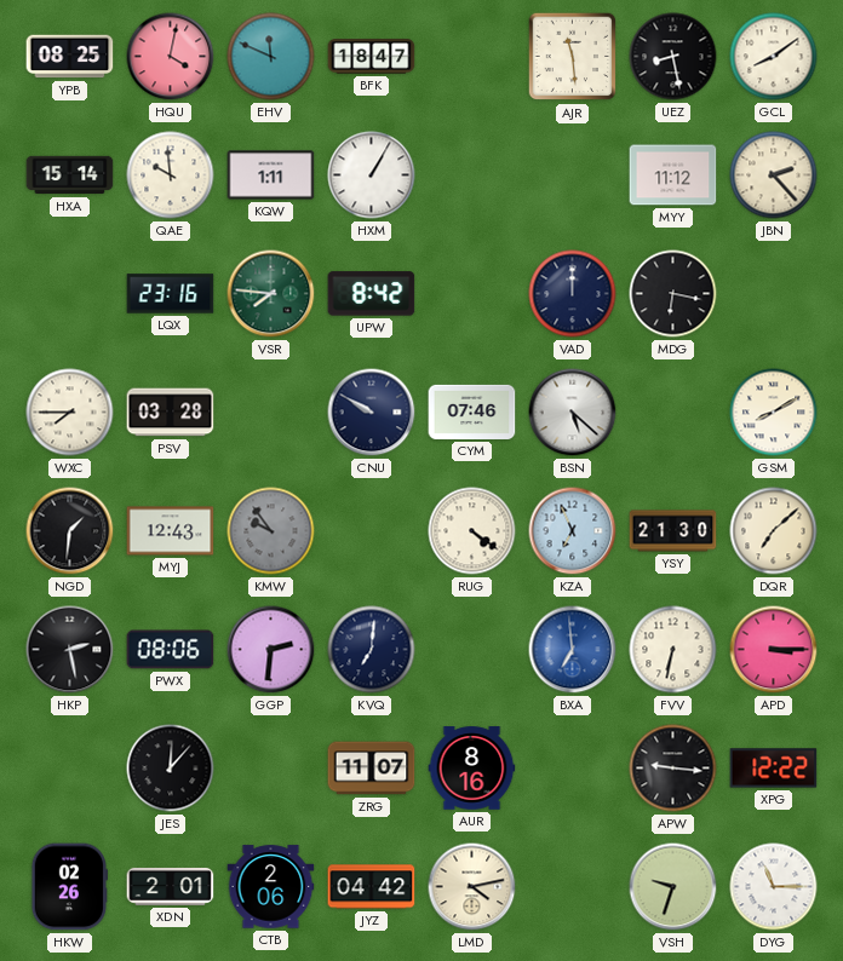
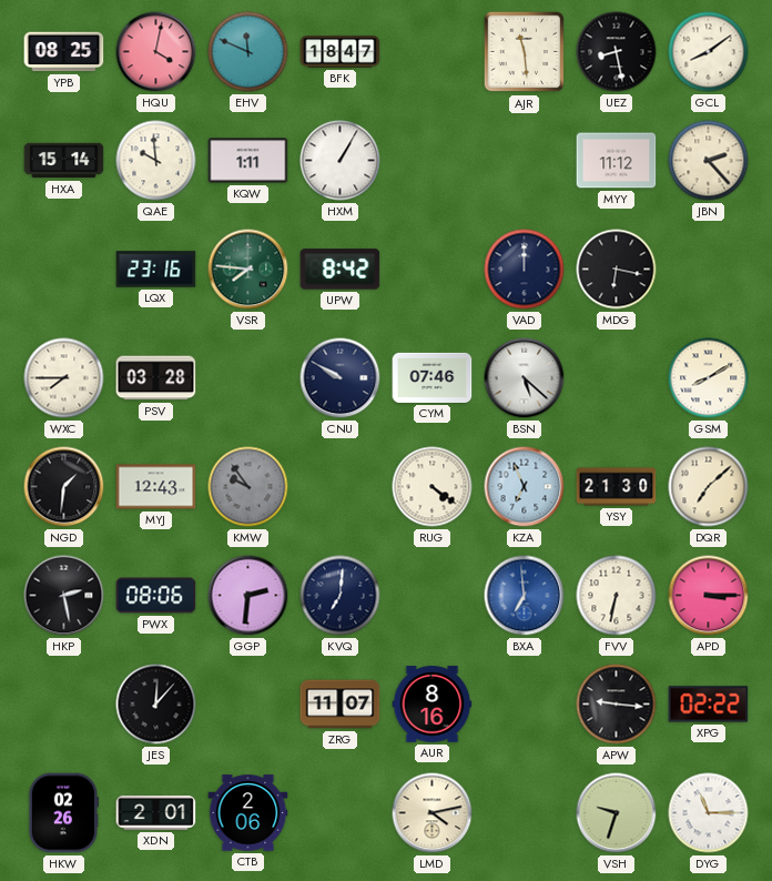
XPG: 12:22 -> 02:22 (709, 705)
JYZ: 04:42 -> none (372, 887)
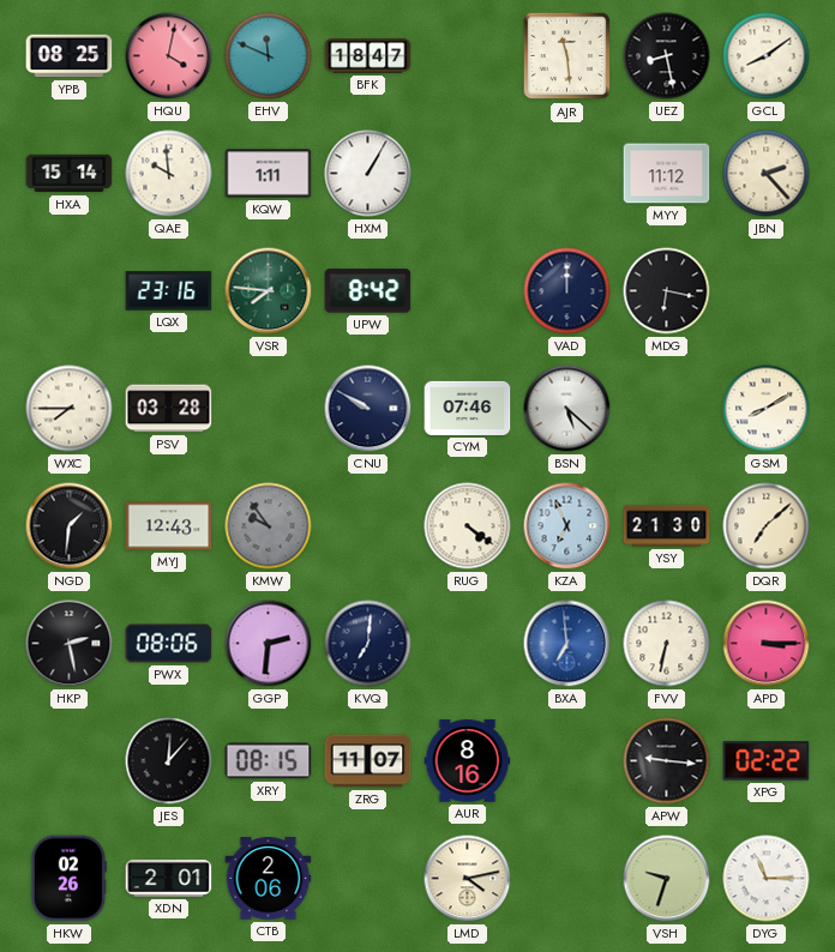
XRY: none -> 08:15 (269, 761)
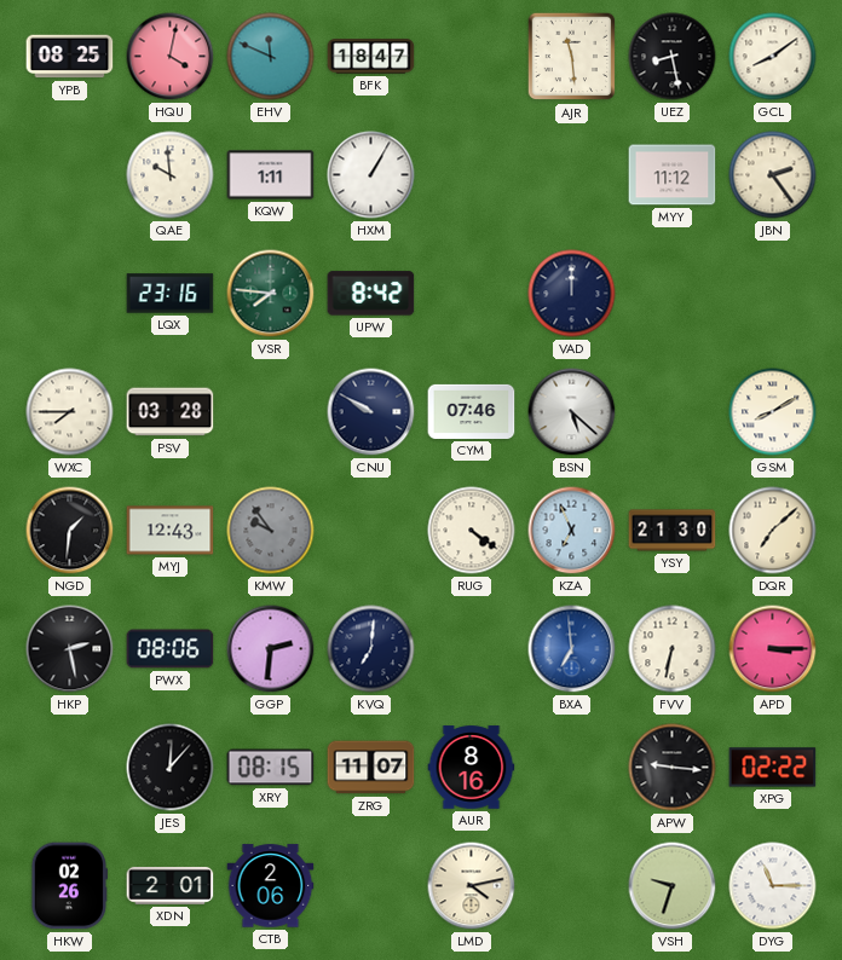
HXA: 15:14 -> none (70, 174)
JBN: 2:23 -> 2:24 (773, 175)
MDG: 6:17 -> none (667, 291)
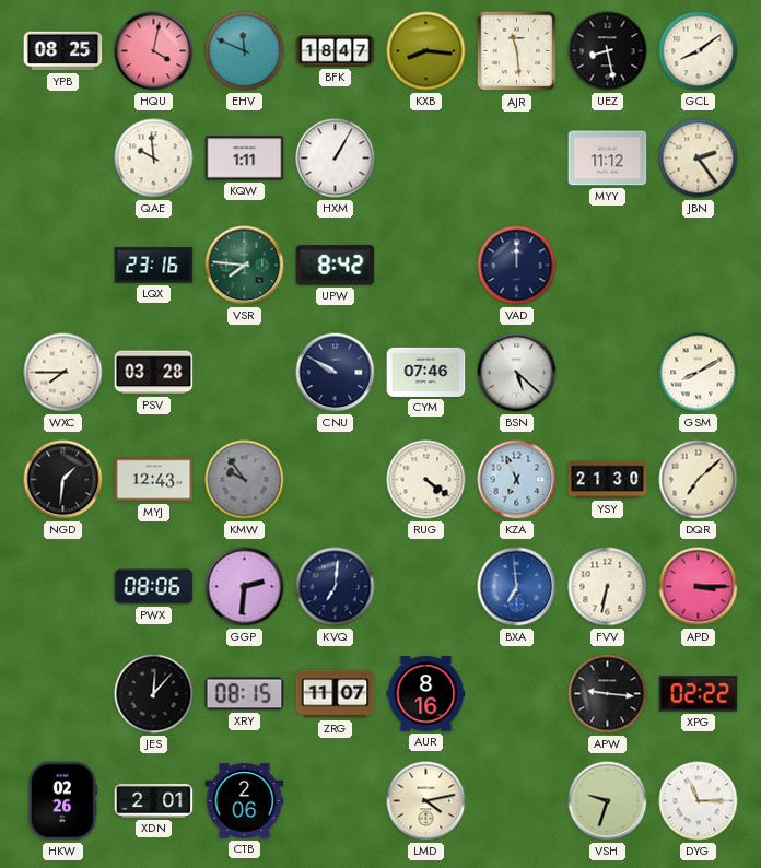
KXB: none -> 8:16 (426, 51)
HKP: 2:28 -> none (70, 649)
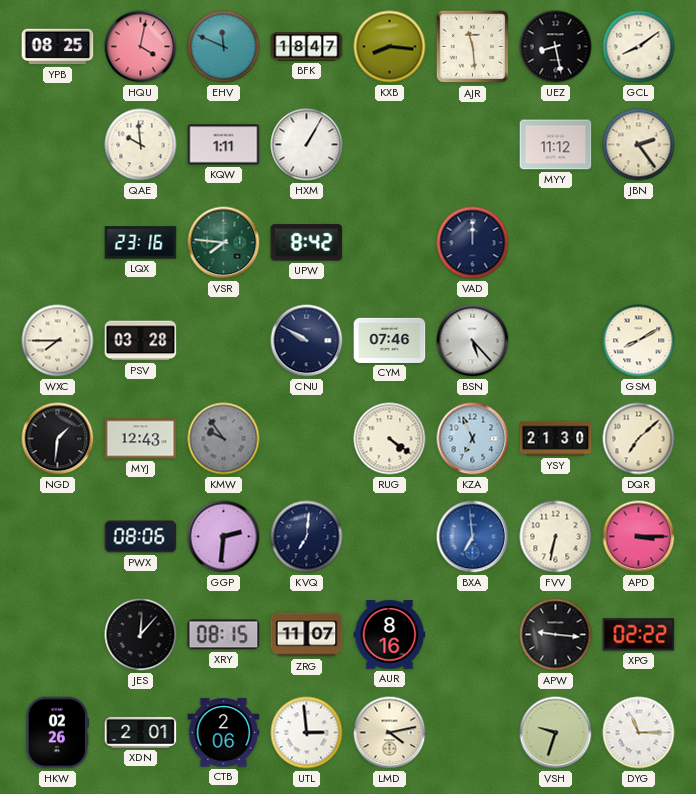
BSN: 5:22 -> 5:23 (473, 341)
UTL: none -> 2:59 (307, 733)
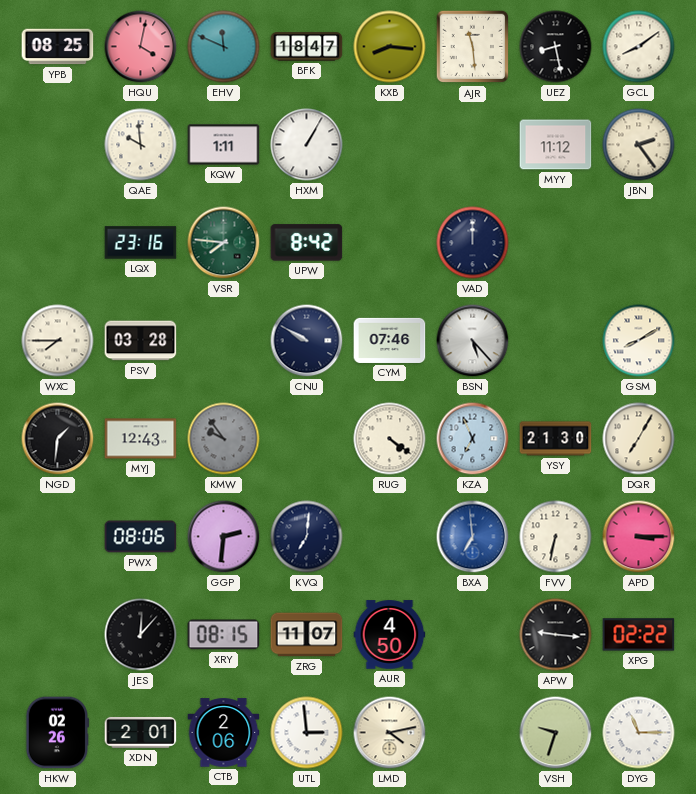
DQR: 7:08 -> 7:05 (639, 439)
AUR: 8:16 -> 4:50 (390, 635)
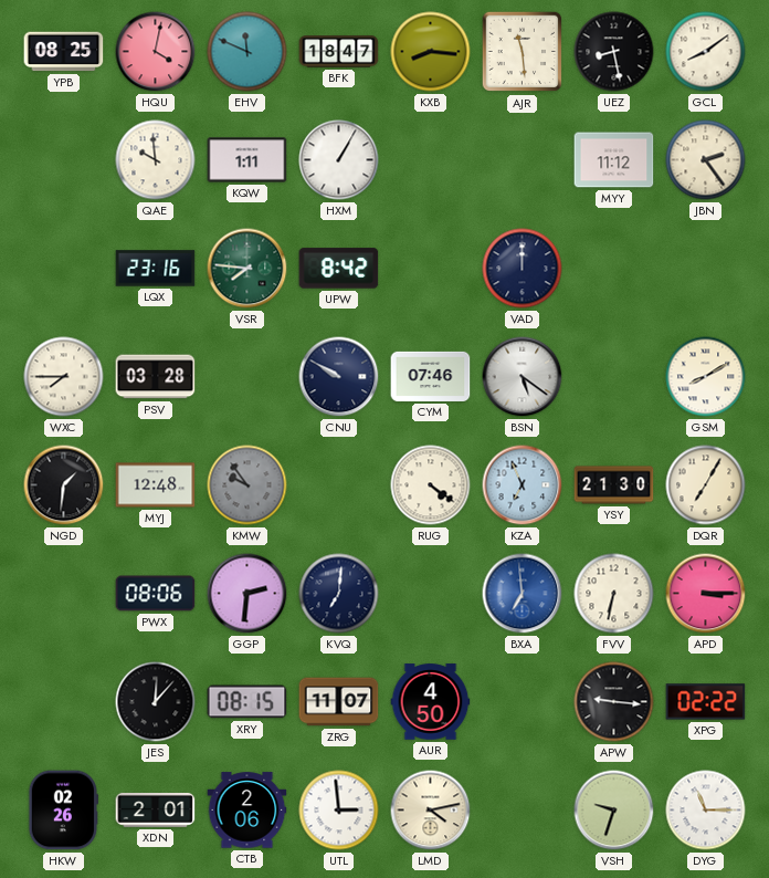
BSN: 5:23 -> 5:21 (523, 377)
MYJ: 12:43 -> 12:48 (156, 485)
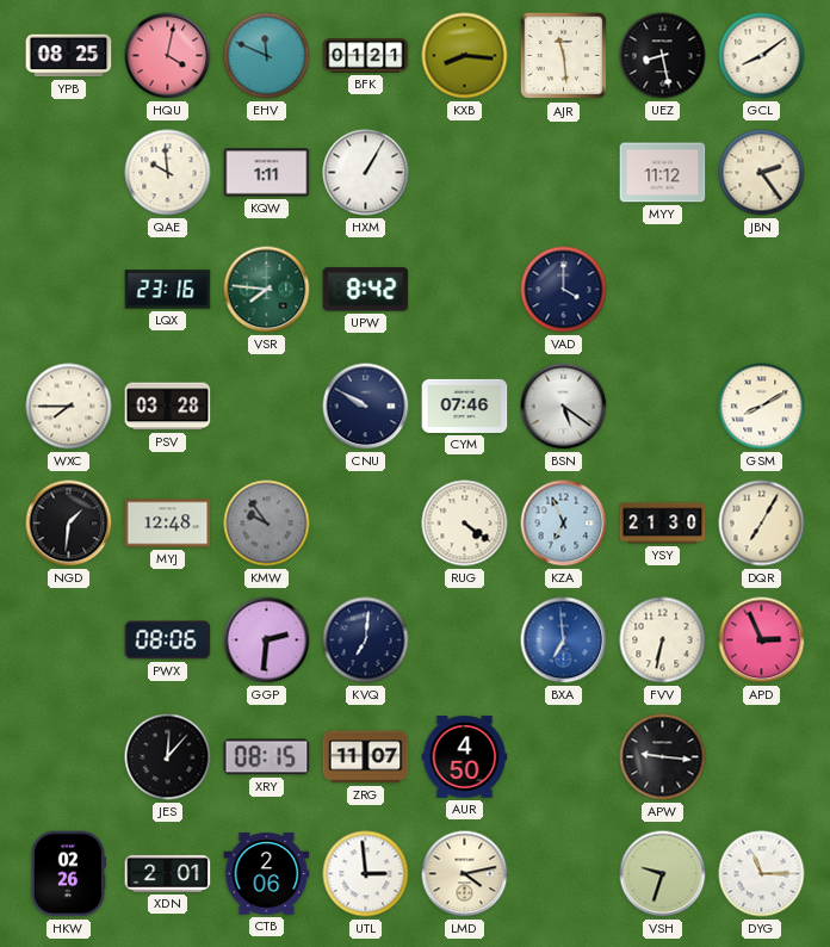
BFK: 18:47 -> 01:21 (366, 56)
VAD: 12:00 -> 4:00 (564, 290)
APD: 3:15 -> 2:56 (762, 640)
XPG: 02:22 -> none (706, 702)
